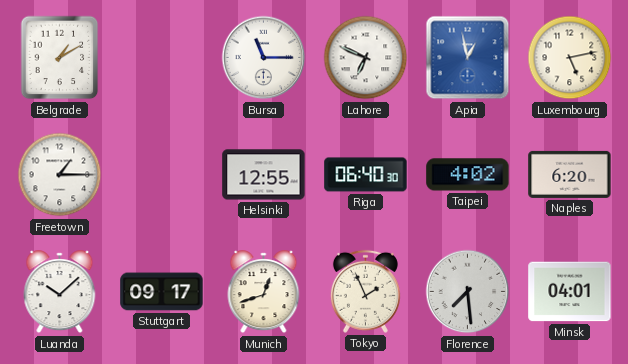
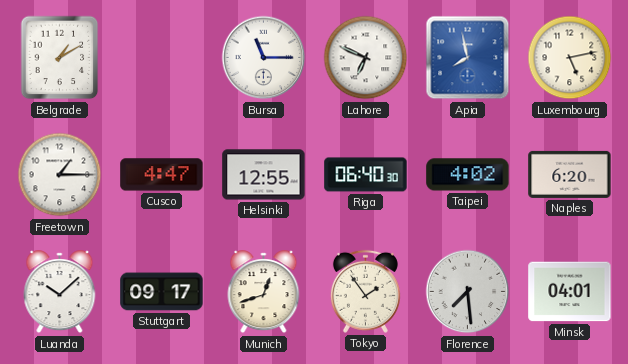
Apia: 12:58 -> 7:58 (468, 58)
Cusco: none -> 4:47 (162, 175)
Tokyo: 1:56 -> 1:54 (365, 291)
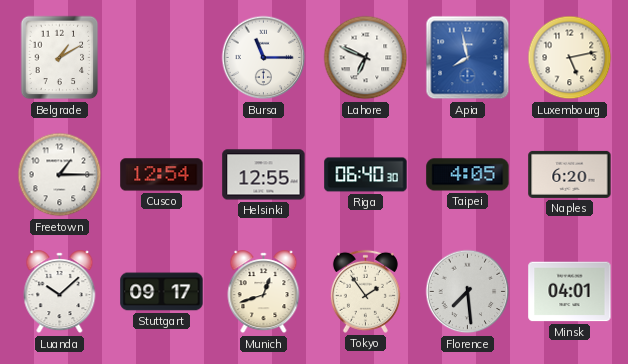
Cusco: 4:47 -> 12:54 (162, 175)
Taipei: 4:02 -> 4:05 (468, 175)
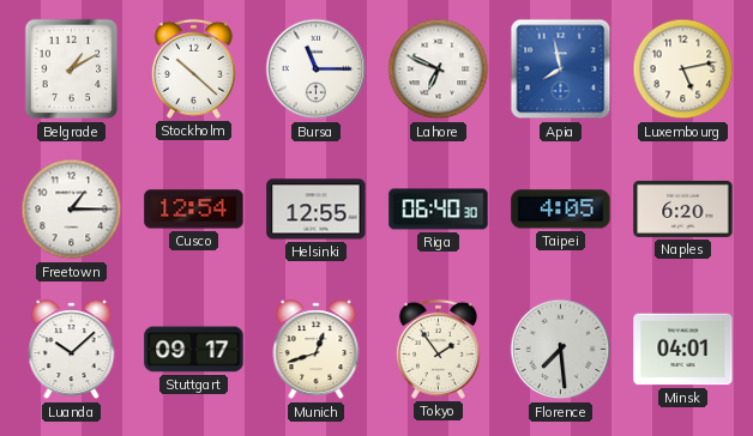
Stockholm: none -> 10:22 (193, 68)
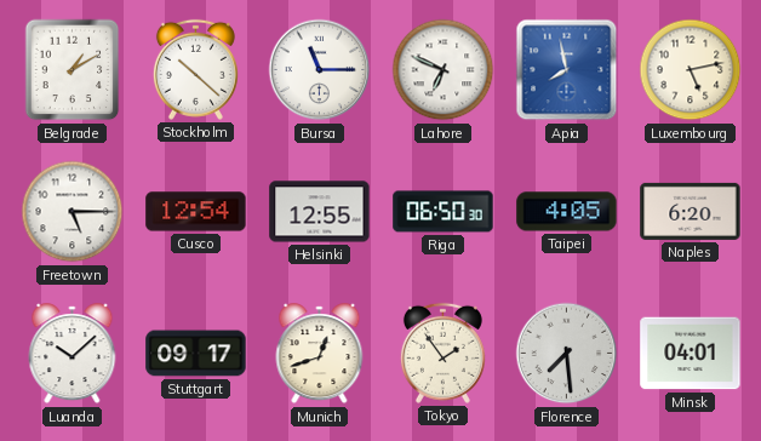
Freetown: 1:15 -> 5:15 (73, 212)
Riga: 06:40 -> 06:50 (444, 212)
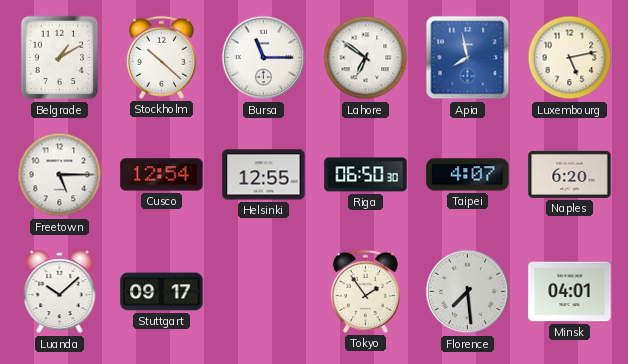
Lahore: 6:49 -> 6:51 (366, 58)
Taipei: 4:05 -> 4:07 (468, 175)
Munich: 12:42 -> none (320, 354)
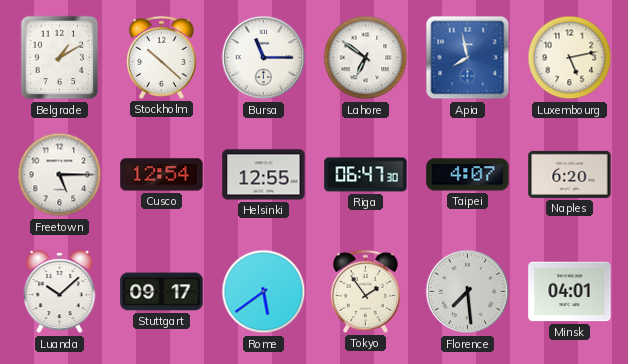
Riga: 06:50 -> 06:47 (366, 175)
Rome: none -> 5:39 (264, 292)
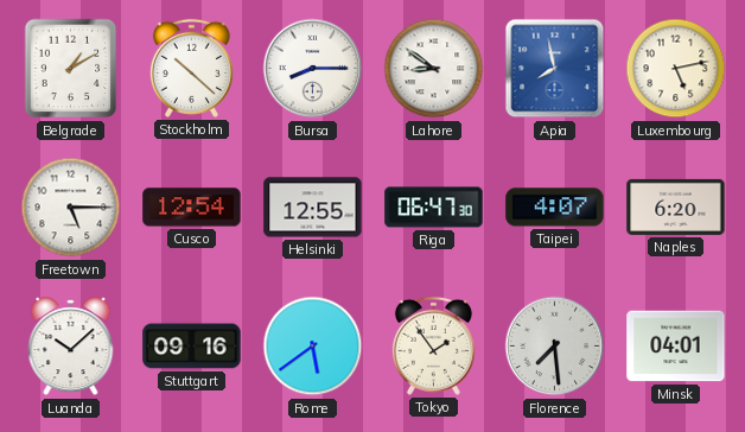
Bursa: 11:15 -> 8:15 (313, 69)
Lahore: 6:51 -> 8:51 (434, 69)
Stuttgart: 09:17 -> 09:16 (192, 347)
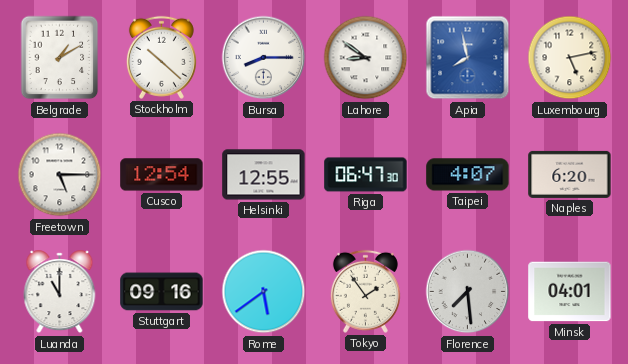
Luanda: 10:08 -> 11:00 (60, 292)
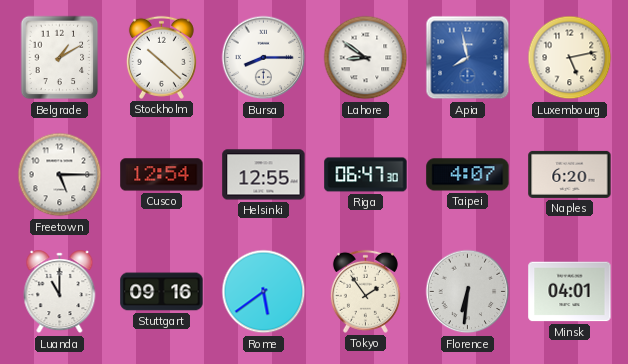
Florence: 7:29 -> 6:31 (468, 292)
